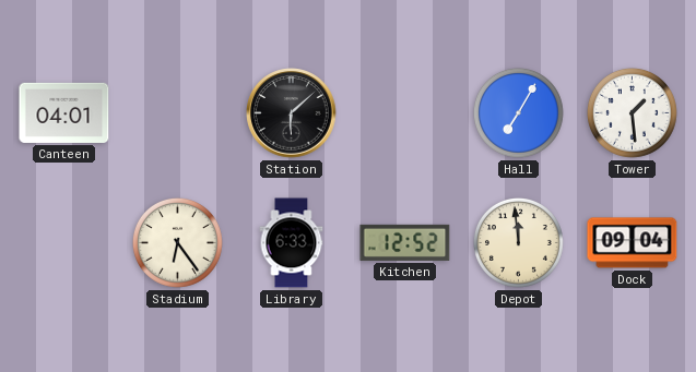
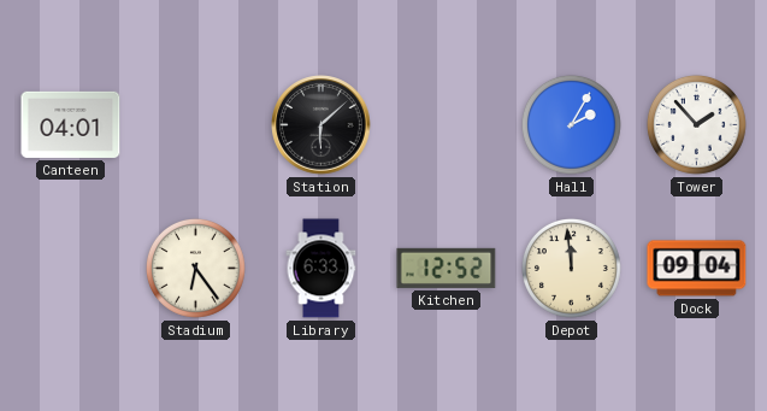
Hall: 7:05 -> 2:05 (571, 124)
Tower: 1:29 -> 1:53 (696, 124)
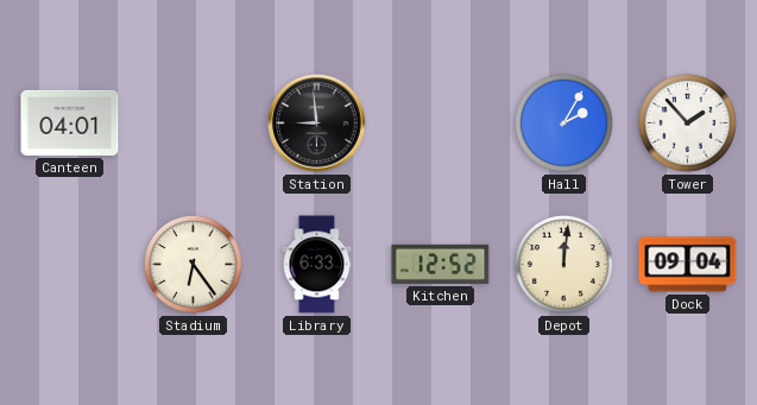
Station: 6:08 -> 8:59 (317, 124)
Depot: 11:59 -> 12:01 (563, 264)
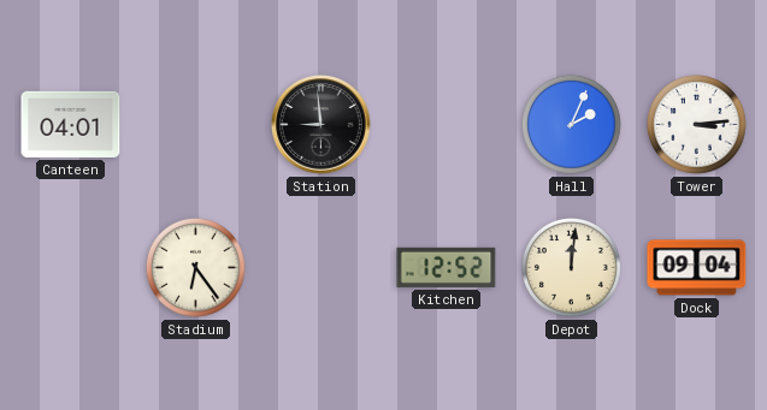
Hall: 2:05 -> 2:04 (571, 124)
Tower: 1:53 -> 3:14 (696, 124)
Library: 6:33 -> none (317, 265)
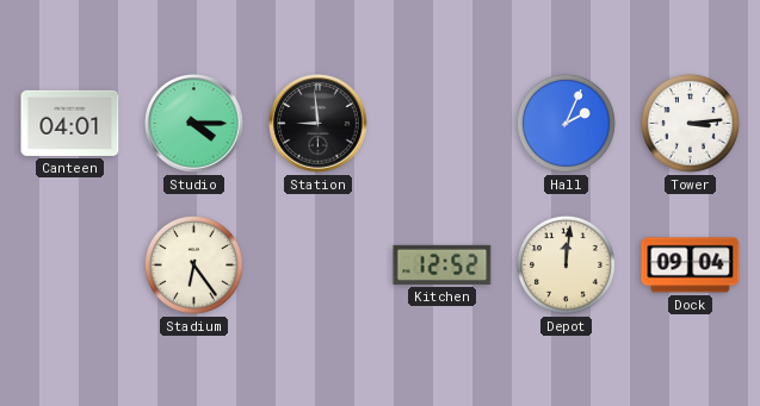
Studio: none -> 4:15 (194, 124)
